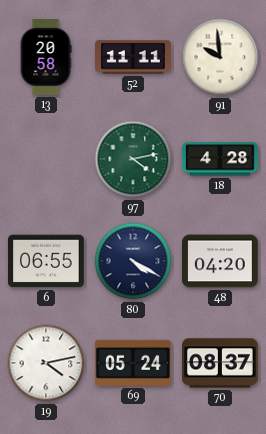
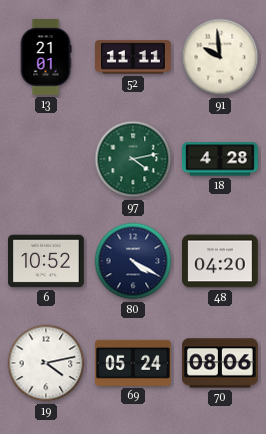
13: 20:58 -> 21:01 (46, 58)
6: 06:55 -> 10:52 (47, 261)
70: 08:37 -> 08:06 (221, 363)
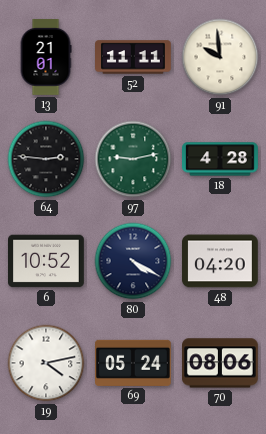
64: none -> 2:46 (46, 159)
97: 4:13 -> 9:13 (133, 159)
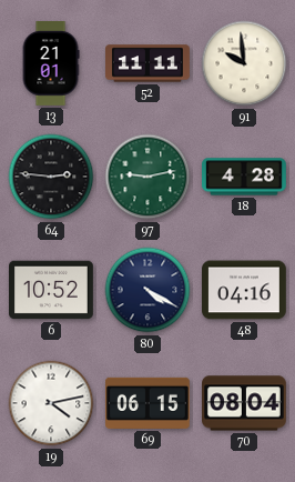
48: 04:20 -> 04:16 (245, 290)
69: 05:24 -> 06:15 (149, 403)
70: 08:06 -> 08:04 (245, 403)
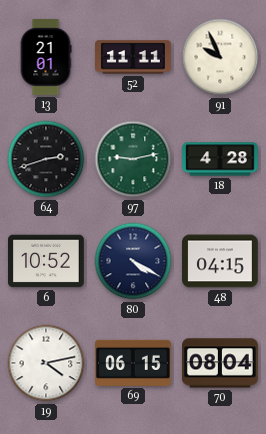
91: 9:59 -> 9:56 (220, 57)
64: 2:46 -> 2:42 (46, 159)
48: 04:16 -> 04:15 (221, 261)
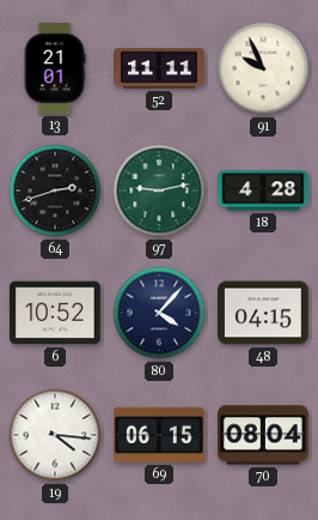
80: 4:20 -> 4:07 (159, 313)
19: 4:13 -> 4:16 (55, 435)
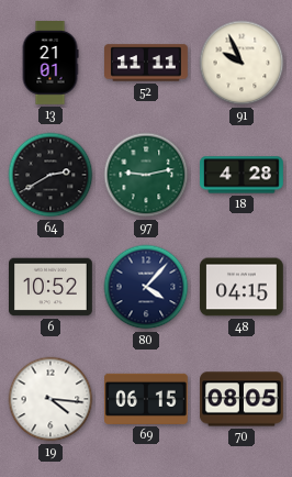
64: 2:42 -> 2:40 (50, 175)
70: 08:04 -> 08:05 (243, 399)
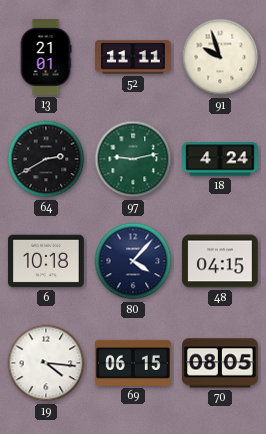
91: 9:56 -> 9:57 (220, 57)
18: 4:28 -> 4:24 (220, 159)
6: 10:52 -> 10:18 (47, 261)
